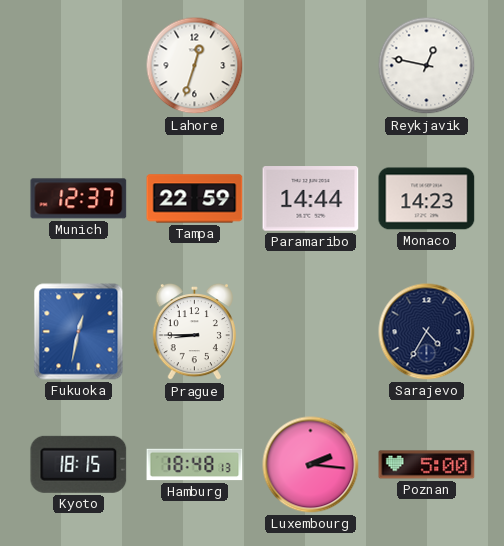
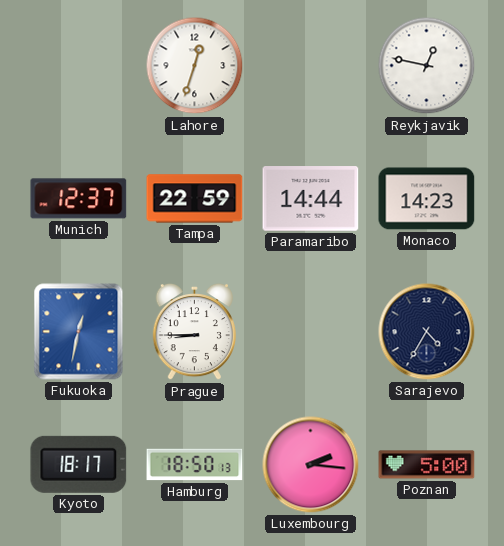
Kyoto: 18:15 -> 18:17 (79, 464)
Hamburg: 18:48 -> 18:50 (195, 465)
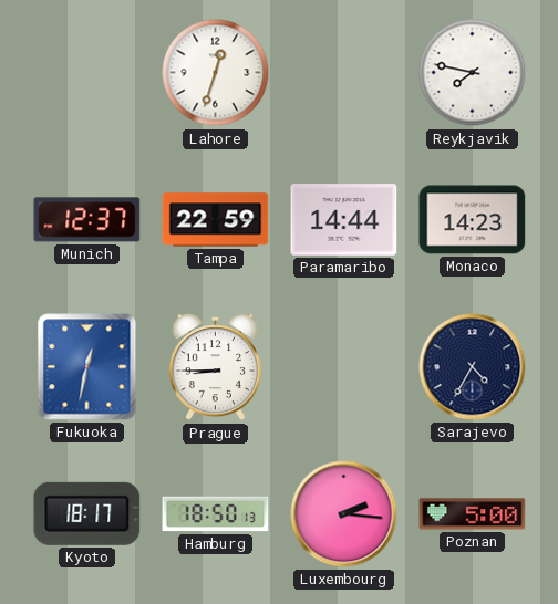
Reykjavik: 12:47 -> 7:47 (473, 73)
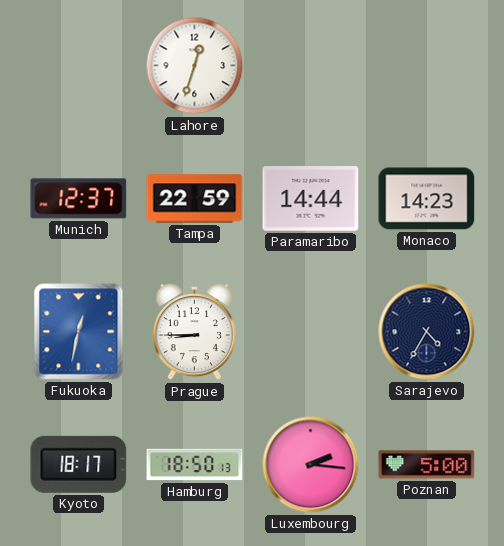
Reykjavik: 7:47 -> none (473, 73)
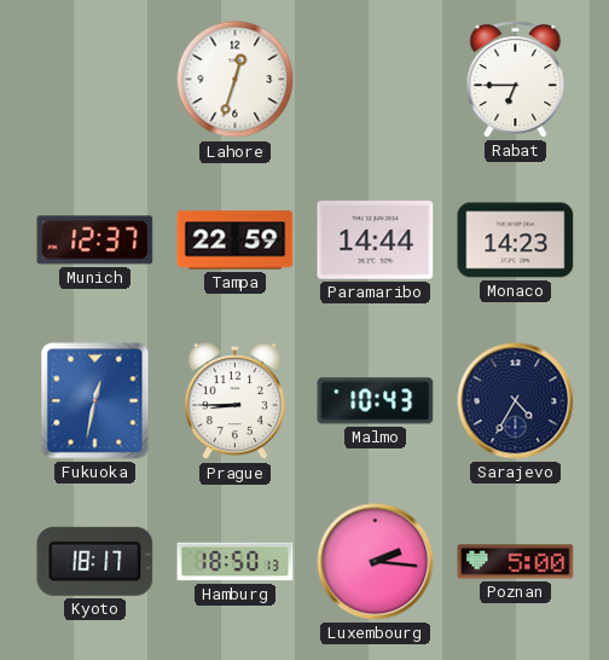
Rabat: none -> 6:45 (516, 80)
Malmo: none -> 10:43 (376, 401)
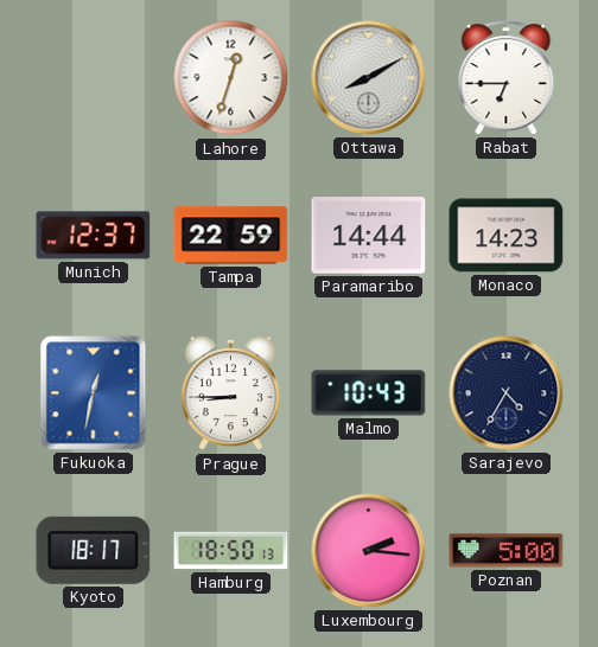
Ottawa: none -> 8:10 (369, 78)
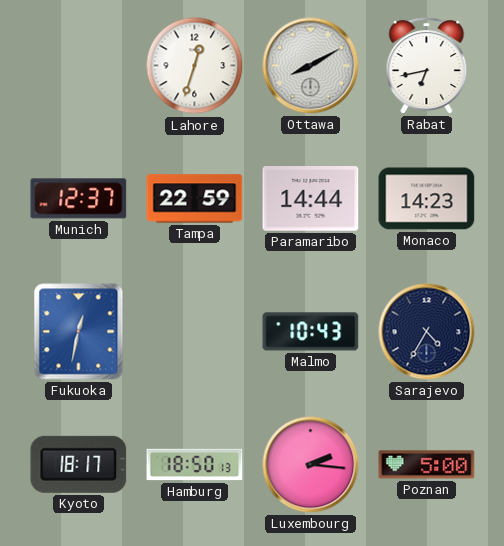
Rabat: 6:45 -> 6:43 (427, 66)
Prague: 8:45 -> none (230, 393)
